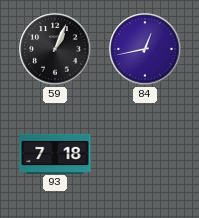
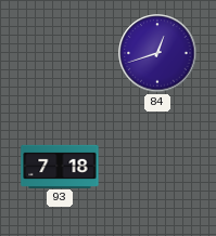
59: 1:04 -> none (55, 49)
84: 12:43 -> 12:42 (157, 53)
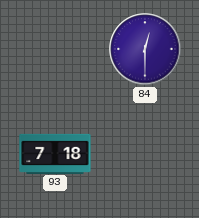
84: 12:42 -> 12:30 (145, 49)
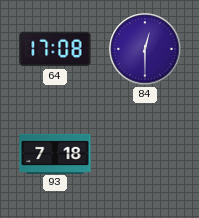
64: none -> 17:08 (55, 49)
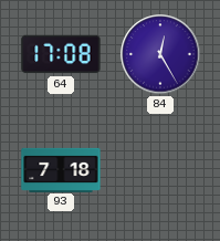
84: 12:30 -> 12:25 (160, 54)
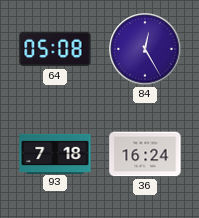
64: 17:08 -> 05:08 (55, 49)
36: none -> 16:24 (145, 154)
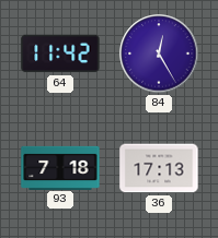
64: 05:08 -> 11:42 (60, 53)
36: 16:24 -> 17:13 (159, 168)
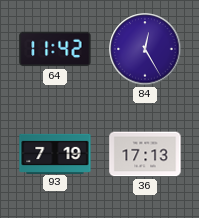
93: 7:18 -> 7:19 (55, 153)
